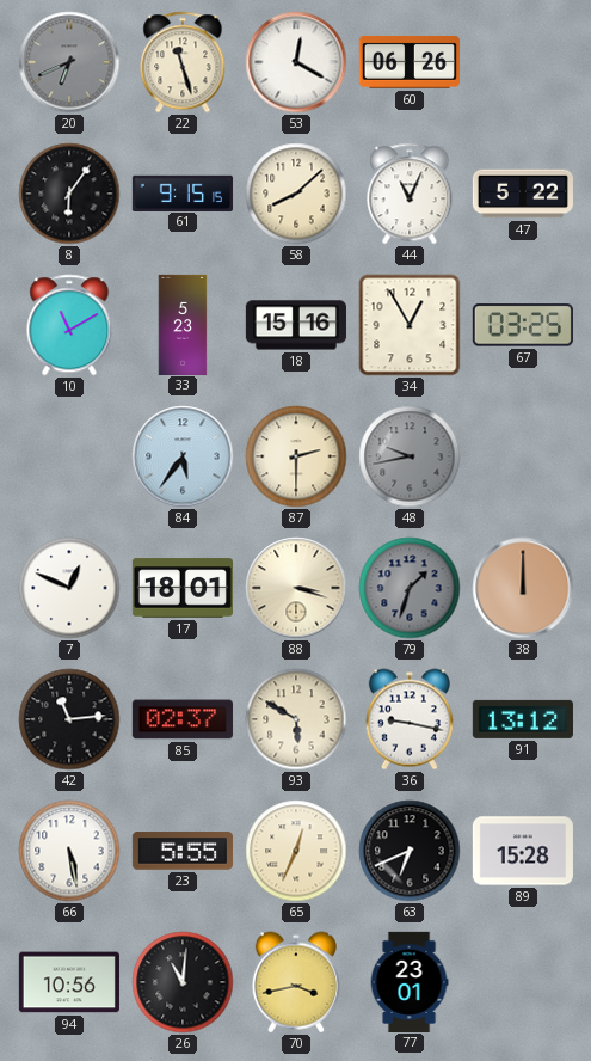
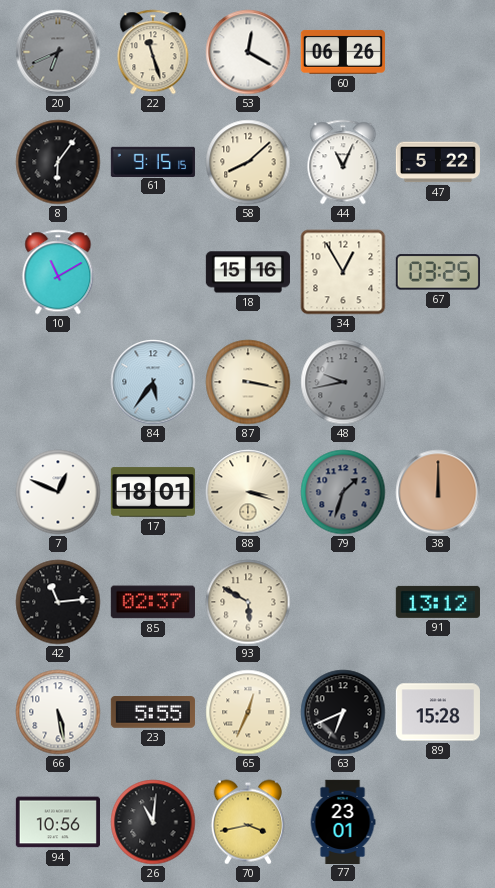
33: 5:23 -> none (183, 324)
87: 2:30 -> 3:17 (248, 382)
36: 9:17 -> none (410, 719)
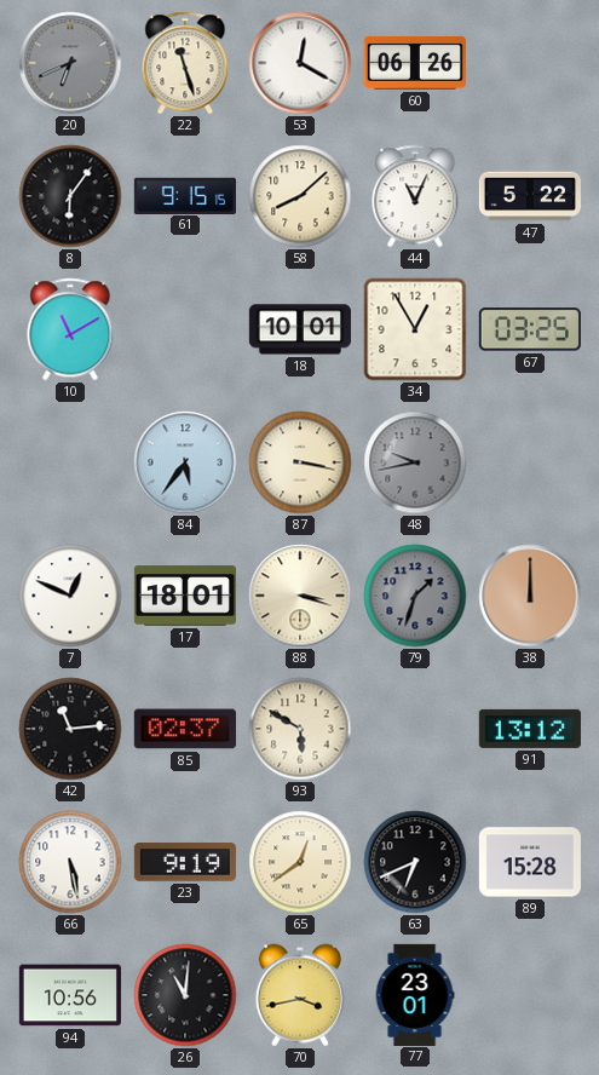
18: 15:16 -> 10:01 (300, 329)
23: 5:55 -> 9:19 (185, 862)
65: 12:34 -> 12:39 (300, 862)
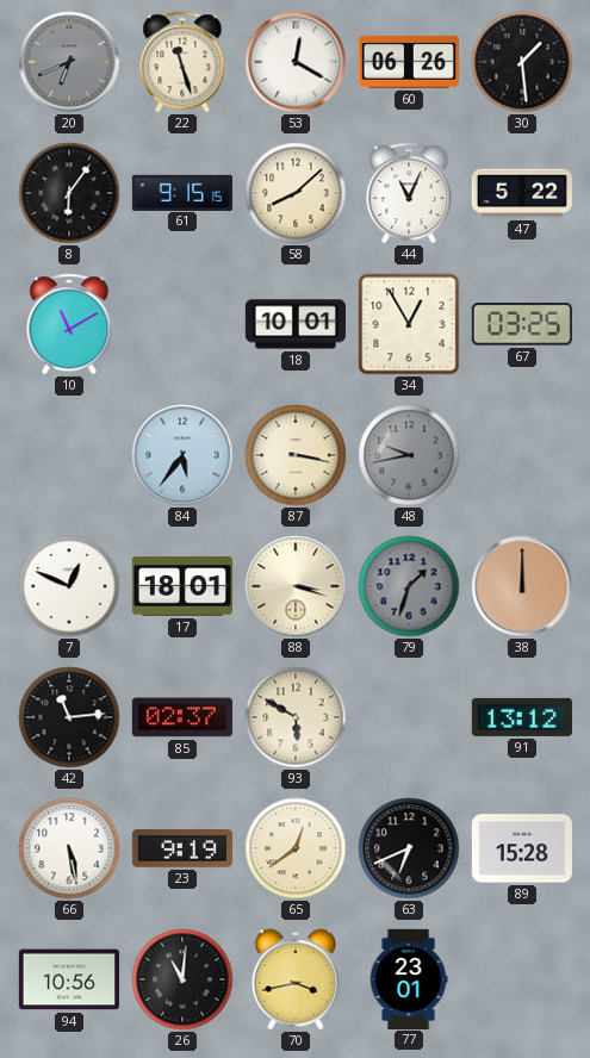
30: none -> 1:29 (522, 62)
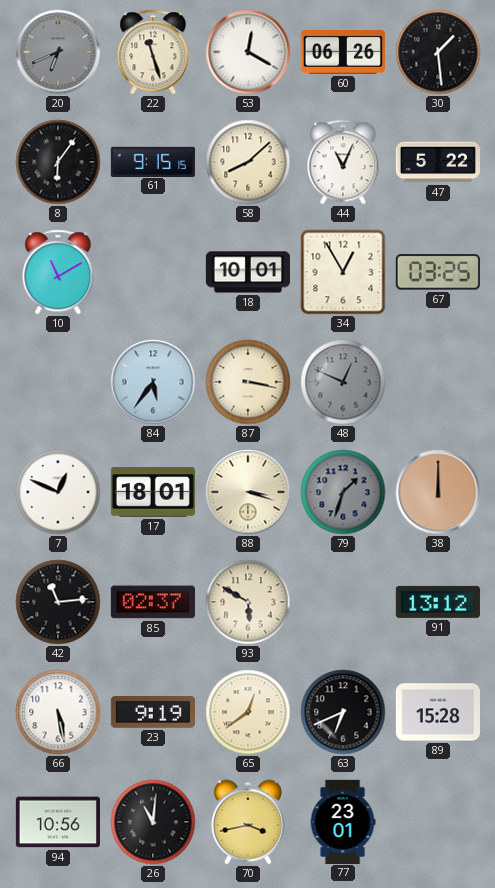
48: 9:43 -> 12:49 (343, 382)
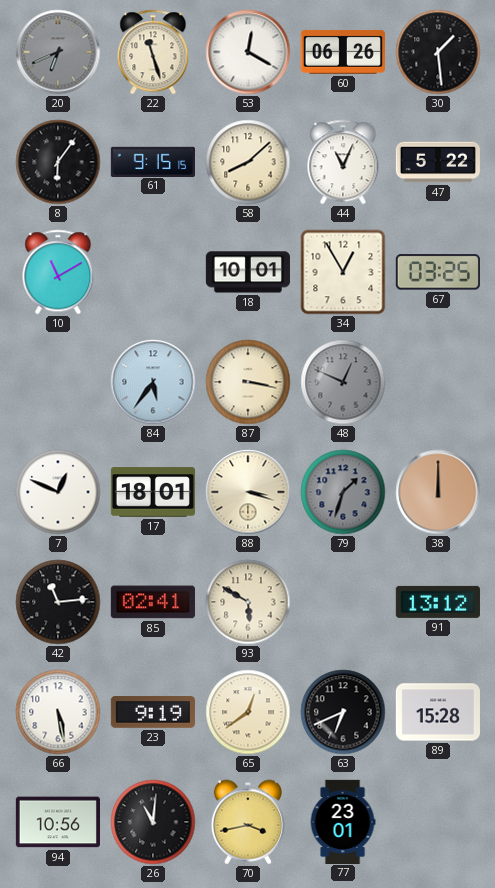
85: 02:37 -> 02:41 (153, 602)
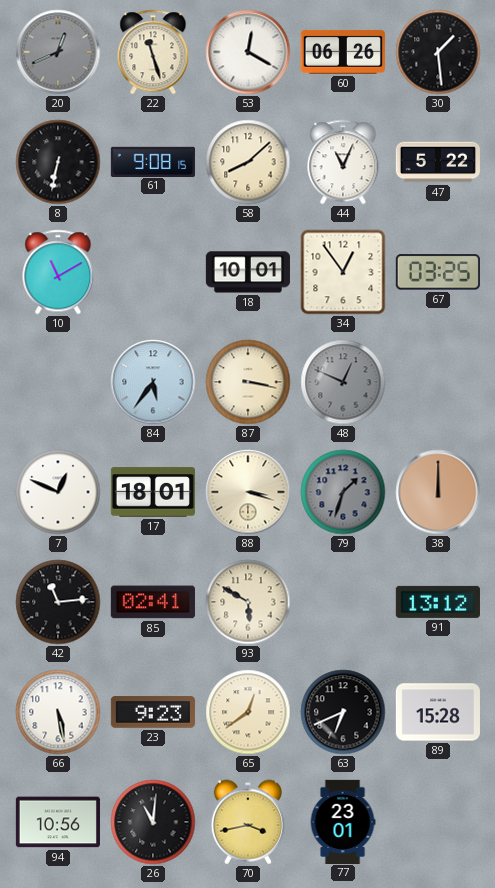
20: 6:41 -> 12:41 (58, 52)
8: 6:06 -> 6:32 (58, 162)
61: 9:15 -> 9:08 (153, 161)
34: 12:55 -> 12:54 (343, 272)
23: 9:19 -> 9:23 (153, 712)
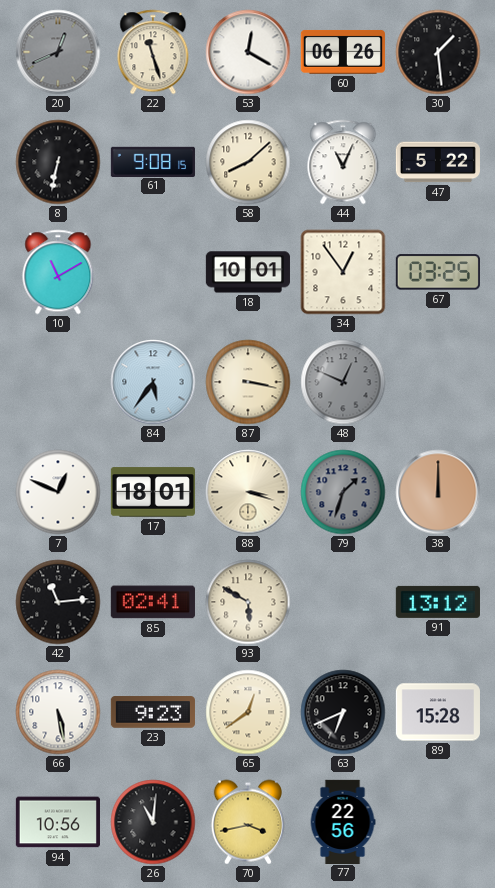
77: 23:01 -> 22:56 (343, 821)
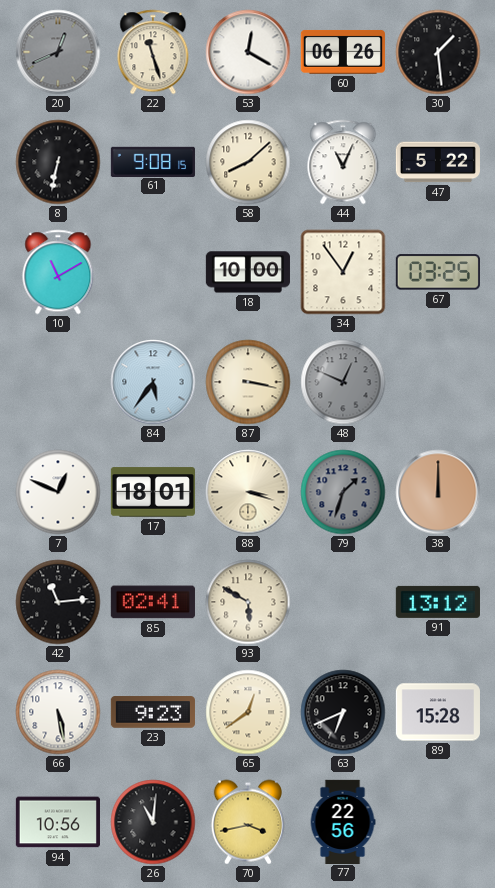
18: 10:01 -> 10:00 (248, 272)
